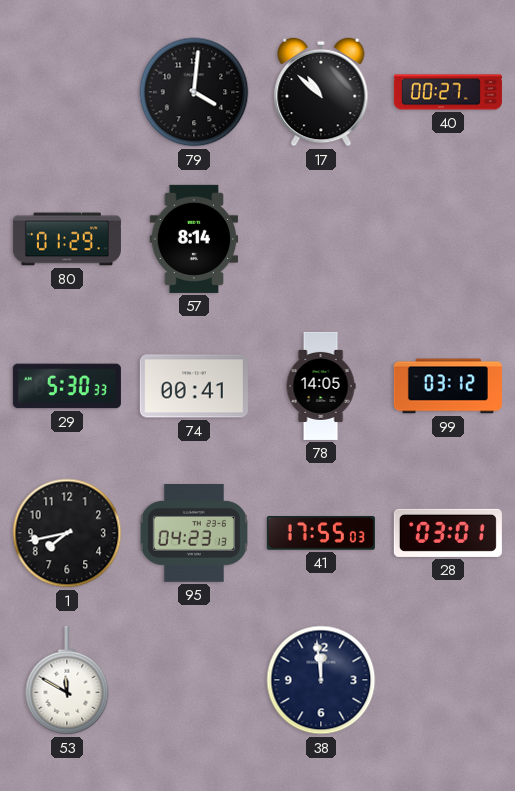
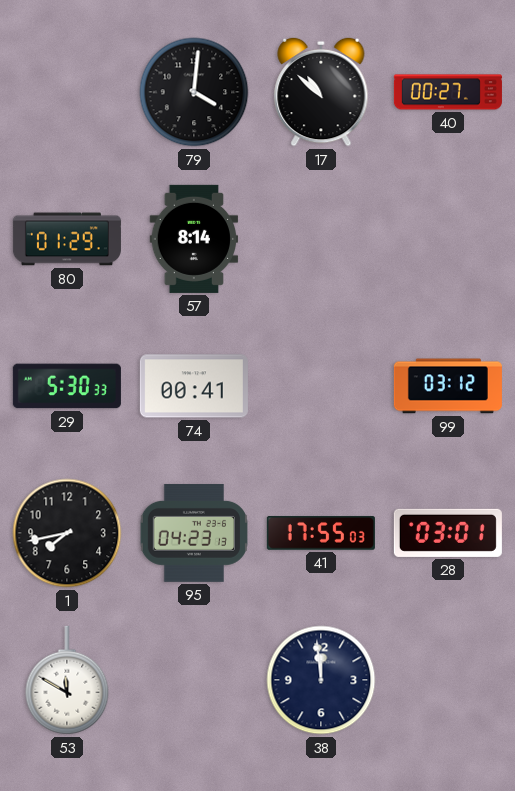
78: 14:05 -> none (321, 386)
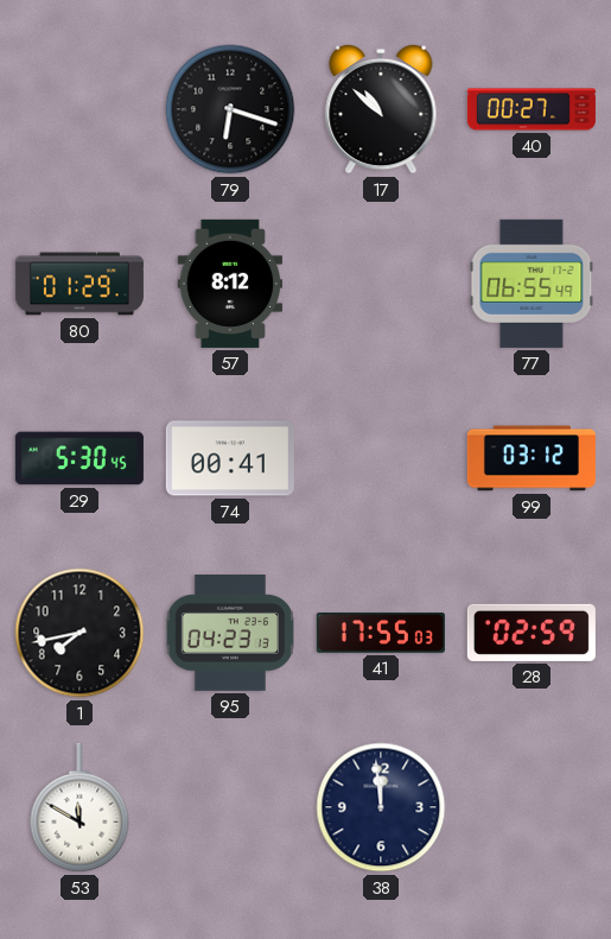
79: 4:01 -> 6:18 (230, 109)
57: 8:14 -> 8:12 (230, 284)
77: none -> 06:55 (532, 284)
29: 5:30:33 -> 5:30:45 (79, 458)
28: 03:01 -> 02:59 (532, 633)
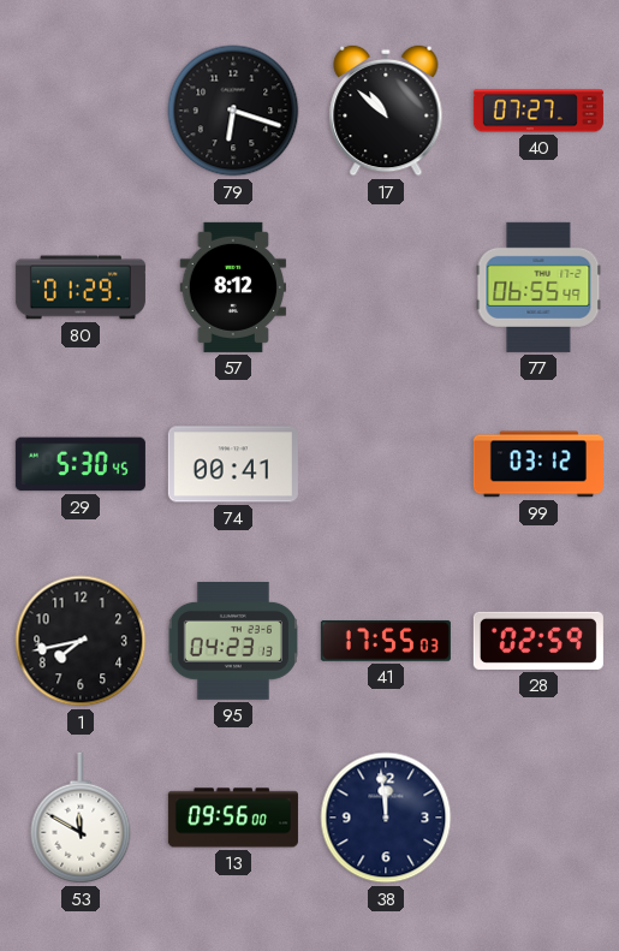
40: 00:27 -> 07:27 (538, 111)
13: none -> 09:56 (233, 818)
